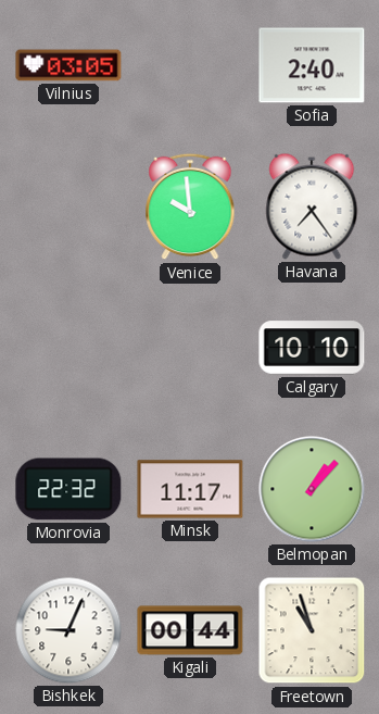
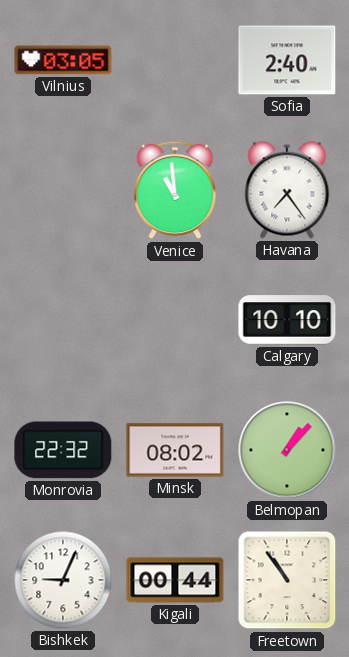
Venice: 9:59 -> 10:59 (175, 190)
Minsk: 11:17 -> 08:02 (175, 450)
Freetown: 10:57 -> 10:54 (287, 580)
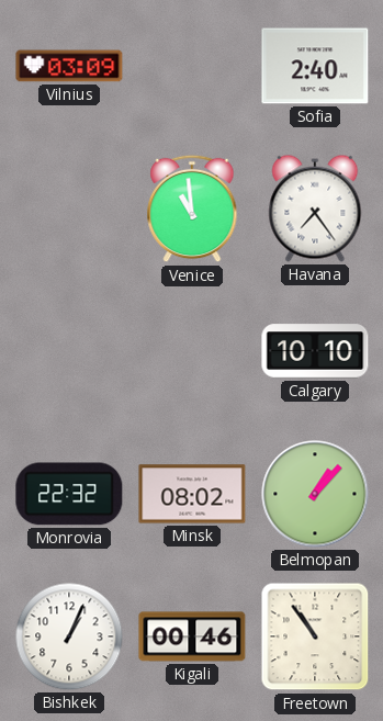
Vilnius: 03:05 -> 03:09 (69, 66)
Bishkek: 9:04 -> 1:04 (69, 636)
Kigali: 00:44 -> 00:46 (192, 636)
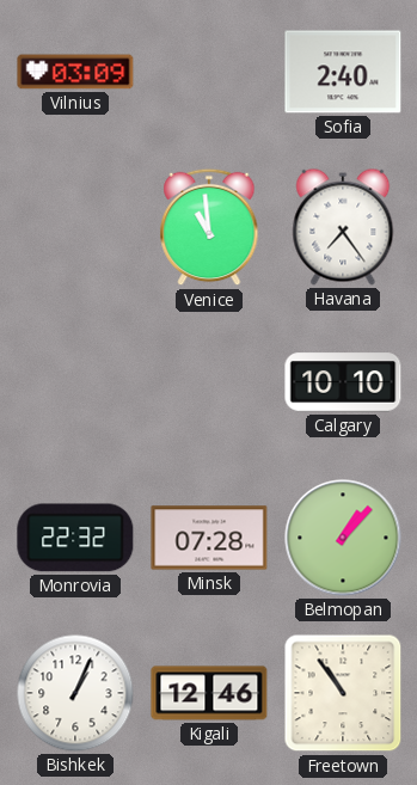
Minsk: 08:02 -> 07:28 (209, 538)
Kigali: 00:46 -> 12:46 (209, 693)
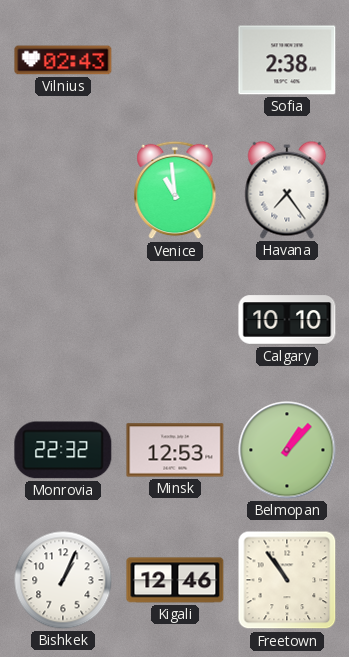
Vilnius: 03:09 -> 02:43 (63, 60)
Sofia: 2:40 -> 2:38 (287, 60)
Minsk: 07:28 -> 12:53 (175, 450)
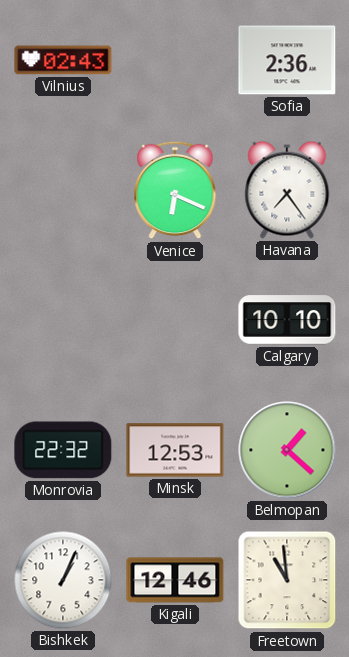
Sofia: 2:38 -> 2:36 (287, 60)
Venice: 10:59 -> 6:19 (175, 190)
Belmopan: 1:07 -> 1:22 (287, 450)
Freetown: 10:54 -> 10:59 (287, 580)
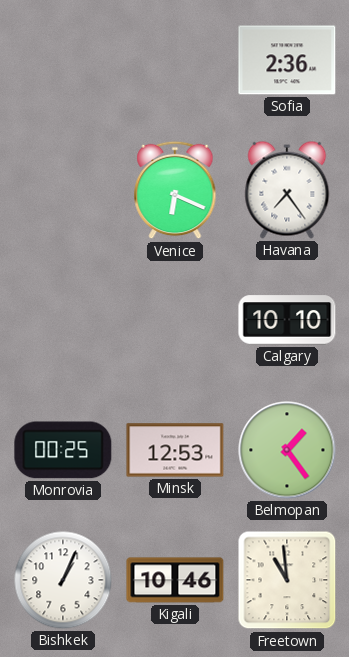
Vilnius: 02:43 -> none (63, 60)
Monrovia: 22:32 -> 00:25 (63, 450)
Belmopan: 1:22 -> 1:24 (287, 450)
Kigali: 12:46 -> 10:46 (175, 580)
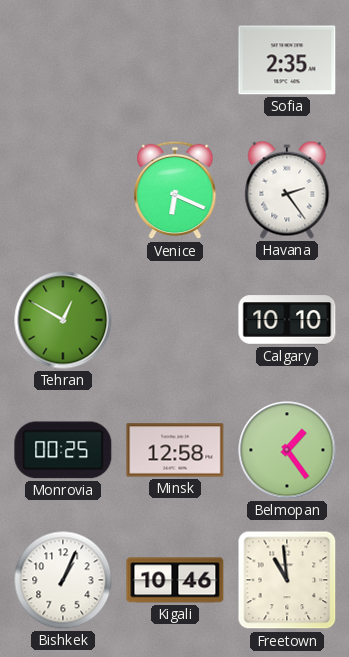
Sofia: 2:36 -> 2:35 (287, 60)
Havana: 7:24 -> 2:24 (287, 190)
Tehran: none -> 12:50 (63, 320)
Minsk: 12:53 -> 12:58 (175, 450)
